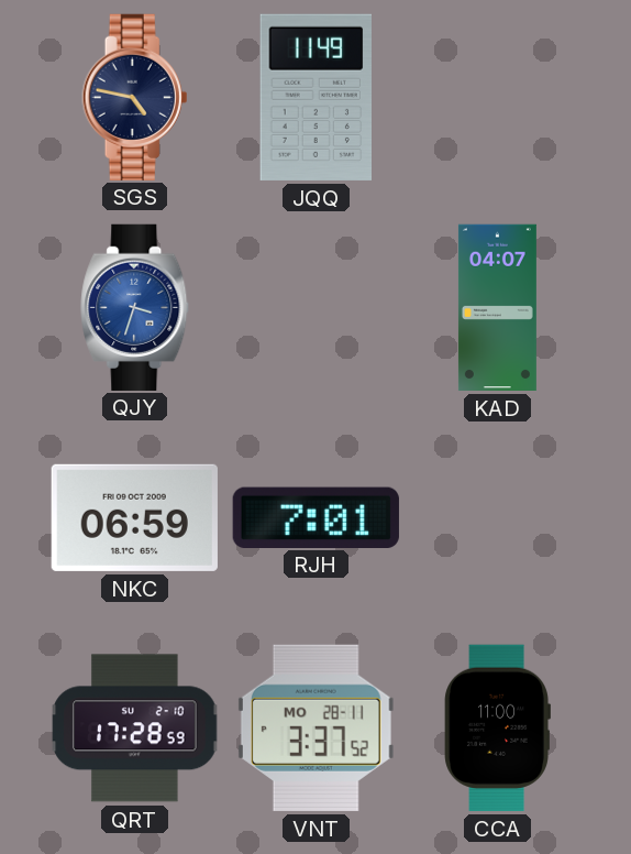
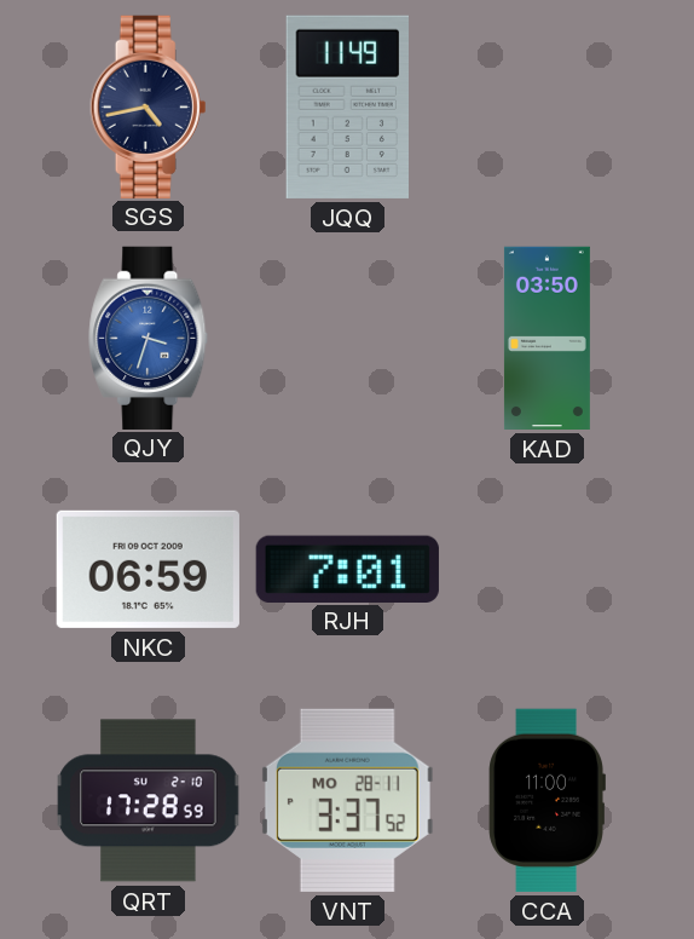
SGS: 4:47 -> 4:43 (149, 106)
KAD: 04:07 -> 03:50 (546, 339)
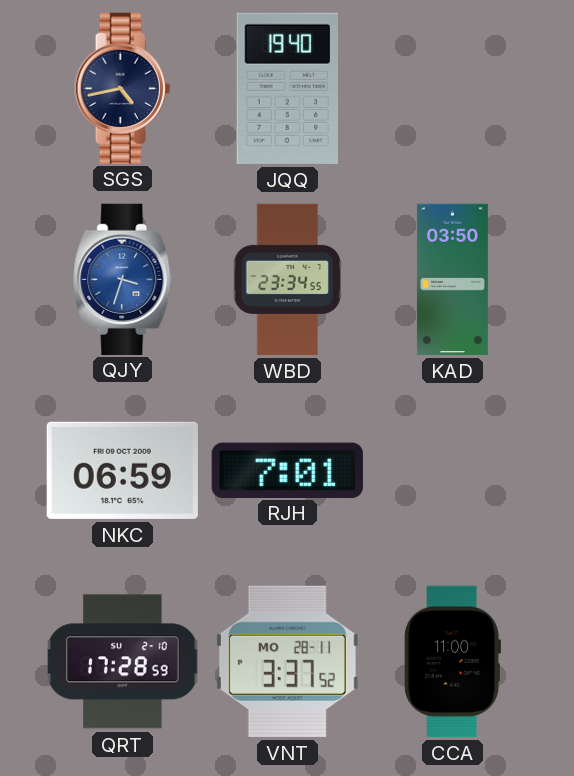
JQQ: 11:49 -> 19:40 (287, 88)
WBD: none -> 23:34 (287, 280)
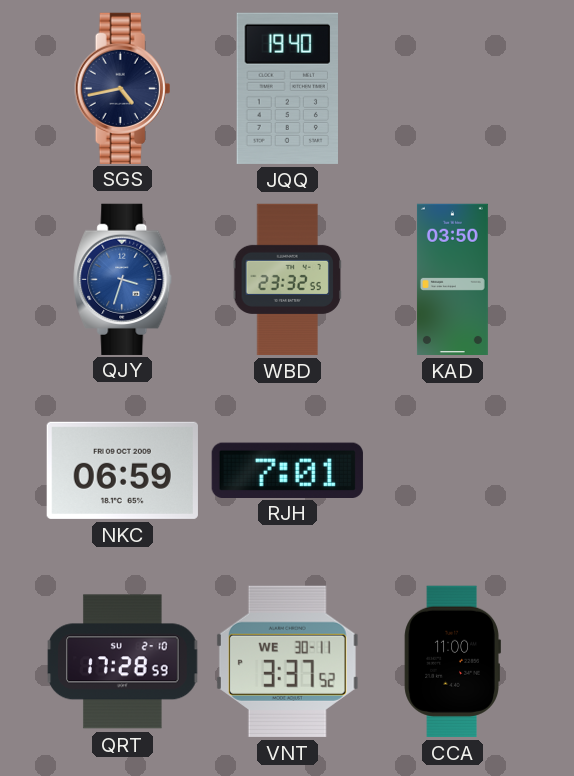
WBD: 23:34 -> 23:32 (287, 280)
VNT date: MO 28-11 -> WE 30-11 (287, 661)
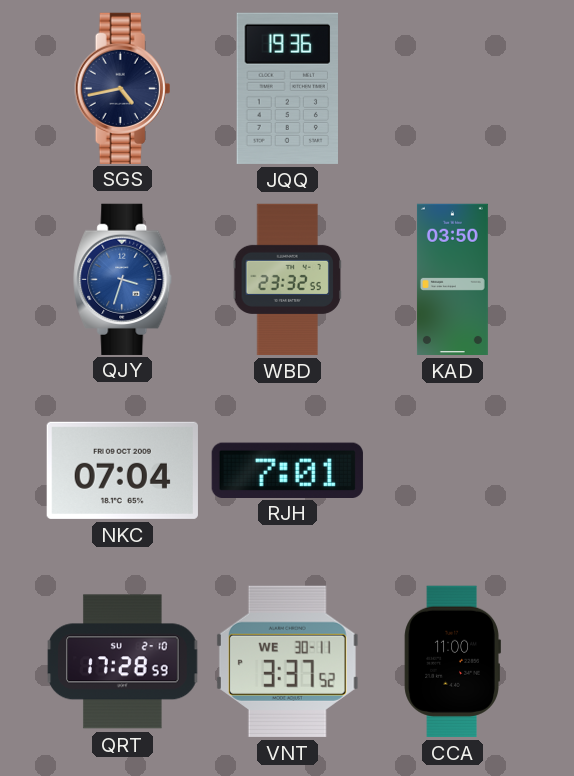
JQQ: 19:40 -> 19:36 (287, 88)
NKC: 06:59 -> 07:04 (122, 470)
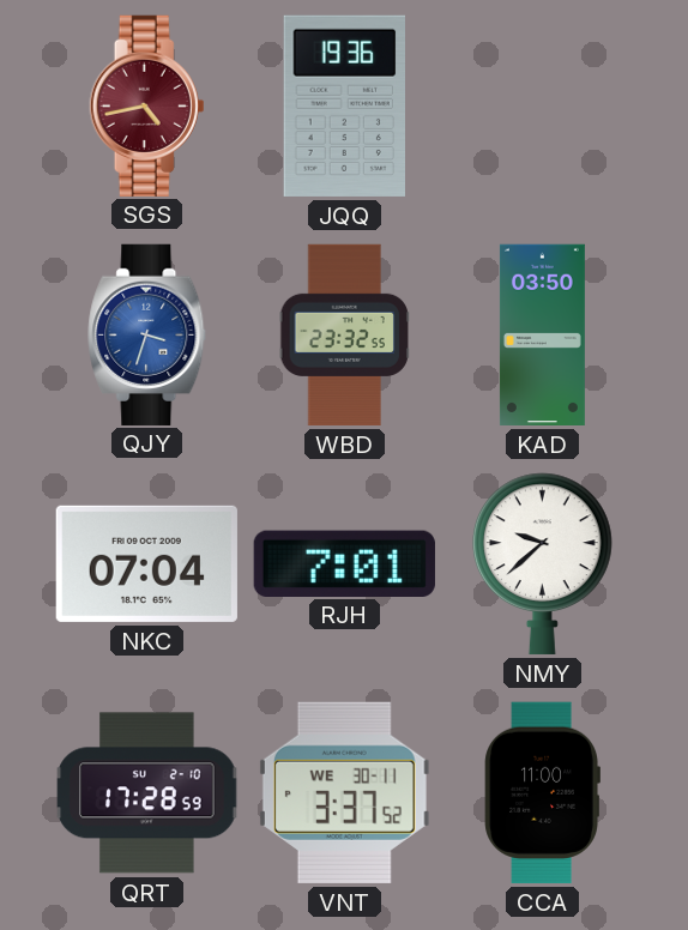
SGS dial: navy -> burgundy (147, 105)
NMY: none -> 9:38 (542, 563)
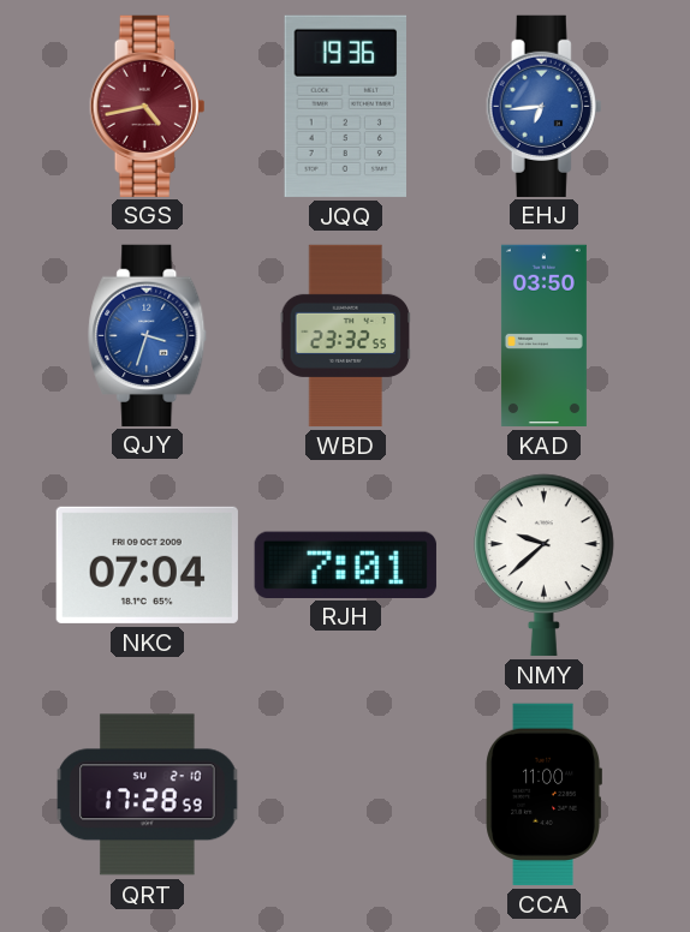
EHJ: none -> 6:44 (545, 106)
VNT: 3:37 -> none (344, 792)
